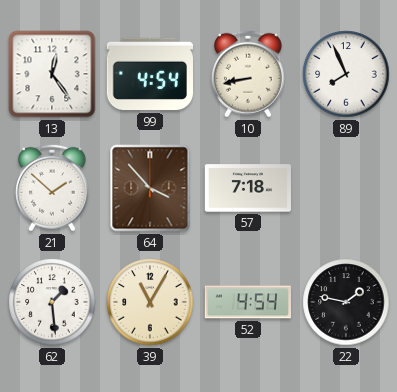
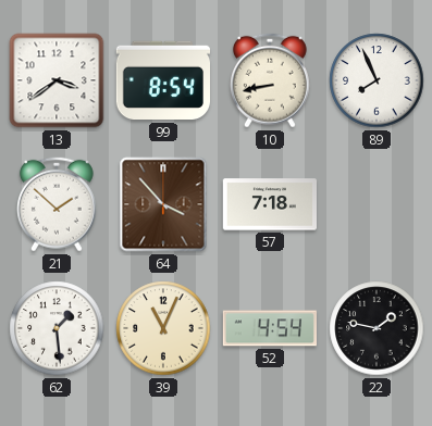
13: 12:24 -> 3:39 (57, 80)
99: 4:54 -> 8:54 (162, 80)
39: 11:05 -> 11:04 (163, 328)
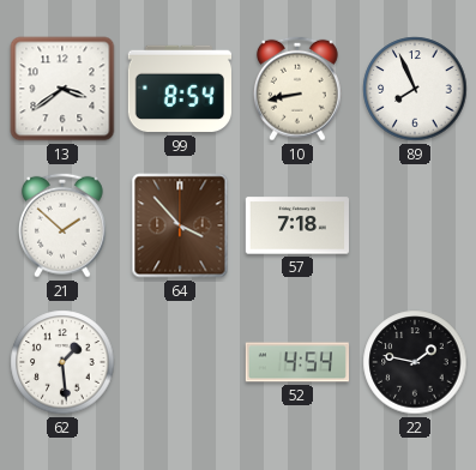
39: 11:04 -> none (163, 328)
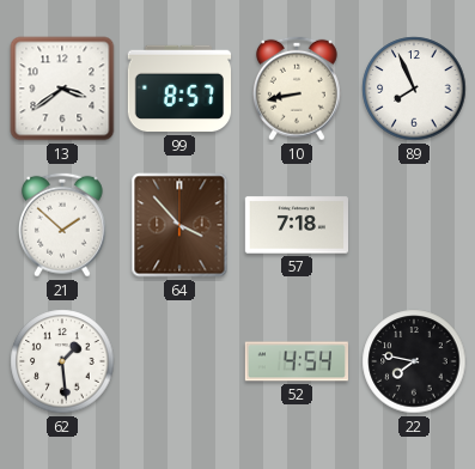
99: 8:54 -> 8:57 (178, 89)
22: 1:47 -> 7:47 (414, 361)
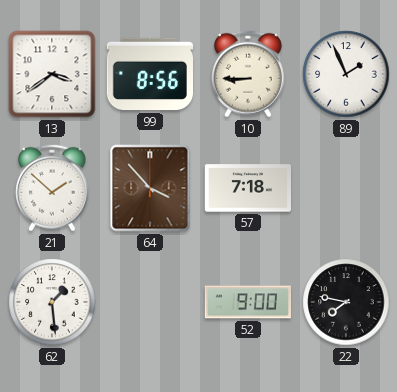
99: 8:57 -> 8:56 (149, 74)
10: 8:43 -> 8:45 (248, 74)
89: 7:56 -> 1:56 (346, 74)
52: 4:54 -> 9:00 (247, 302)
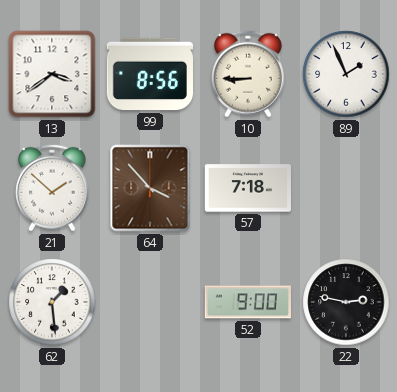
22: 7:47 -> 2:47 (346, 302)
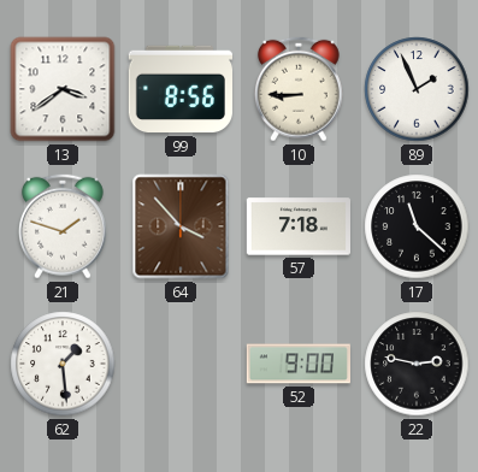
21: 1:52 -> 1:48 (63, 226)
17: none -> 11:22 (417, 226)
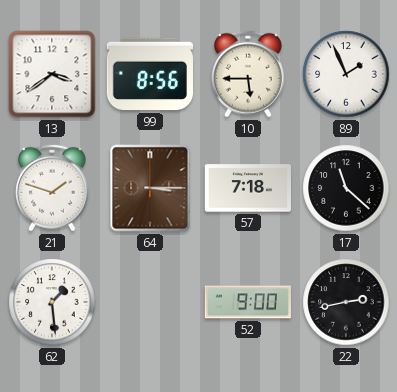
10: 8:45 -> 5:45 (248, 74)
64: 3:53 -> 3:15 (150, 188)
22: 2:47 -> 2:43 (346, 302)
